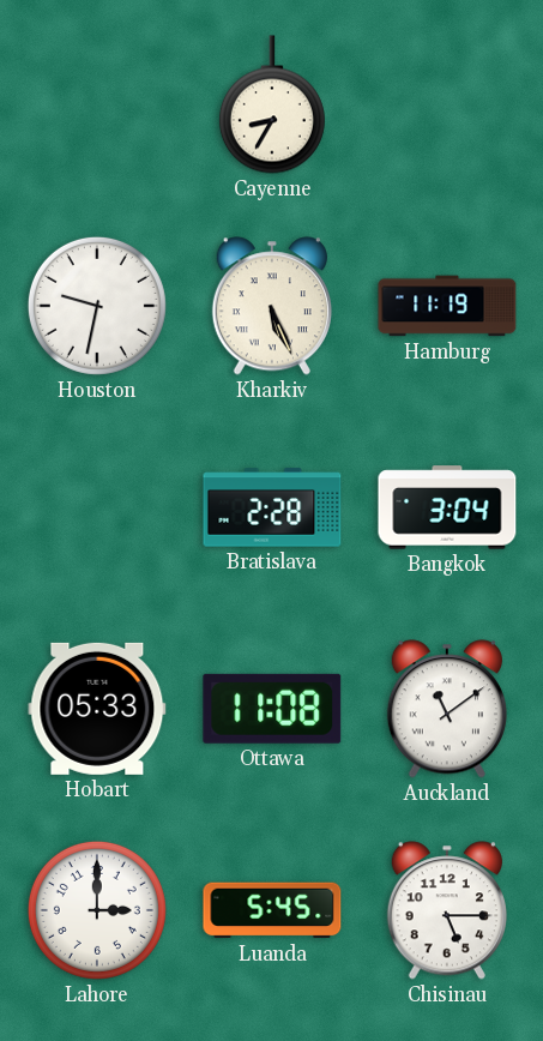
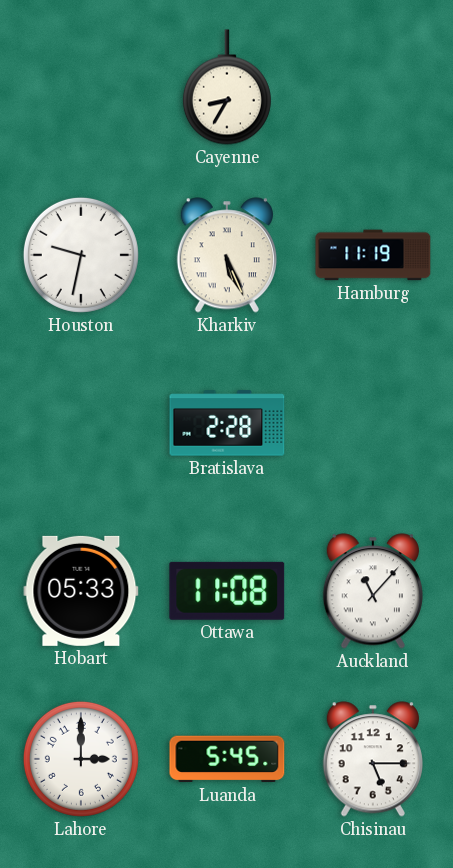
Bangkok: 3:04 -> none (447, 507)
Auckland: 11:09 -> 11:07 (373, 591)
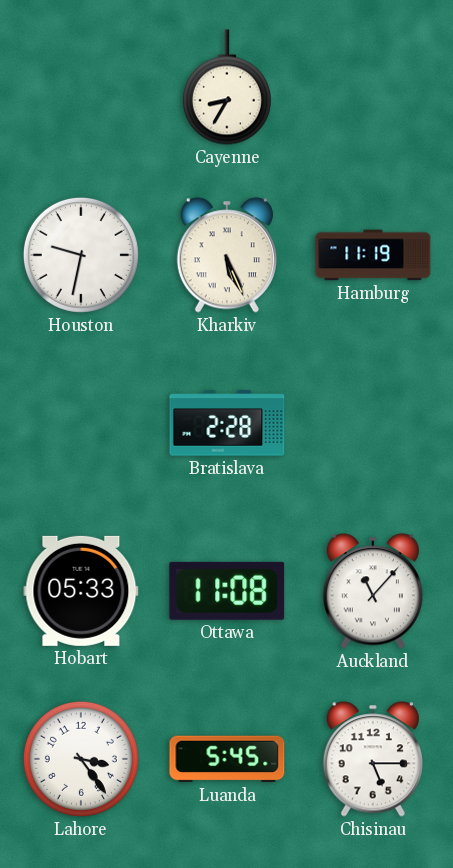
Lahore: 3:00 -> 3:24 (81, 759)
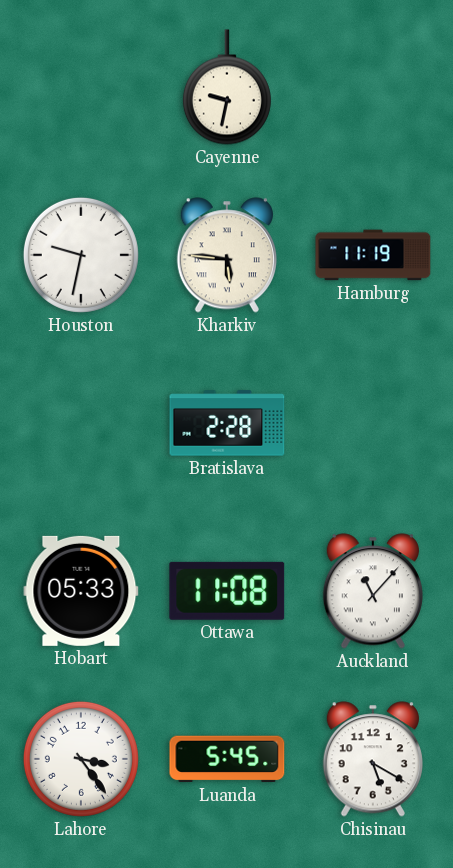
Cayenne: 8:35 -> 9:32 (227, 87)
Kharkiv: 5:26 -> 5:46 (227, 255)
Chisinau: 5:15 -> 5:20 (373, 759)
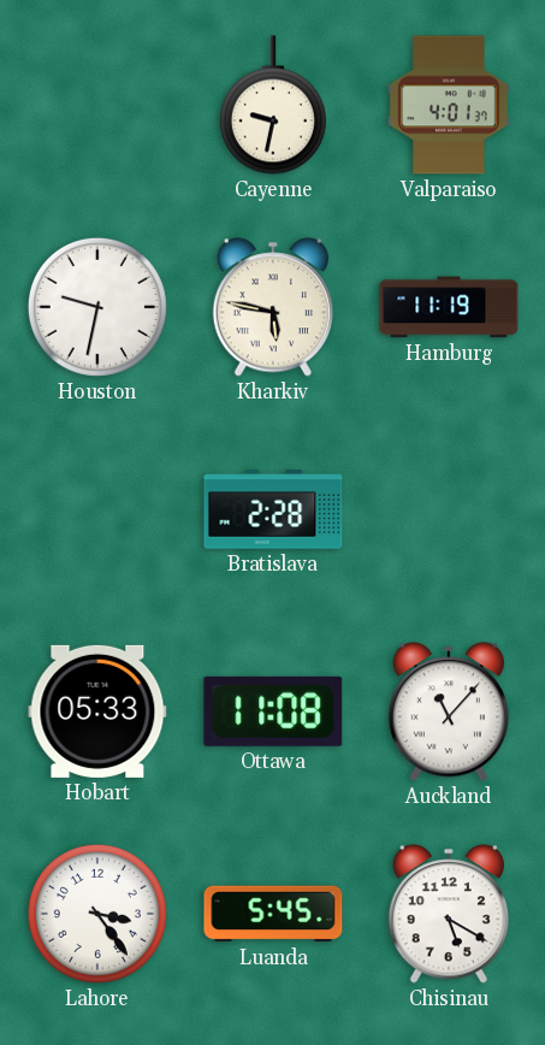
Valparaiso: none -> 4:01 (449, 105)
Kharkiv: 5:46 -> 5:47 (273, 307)
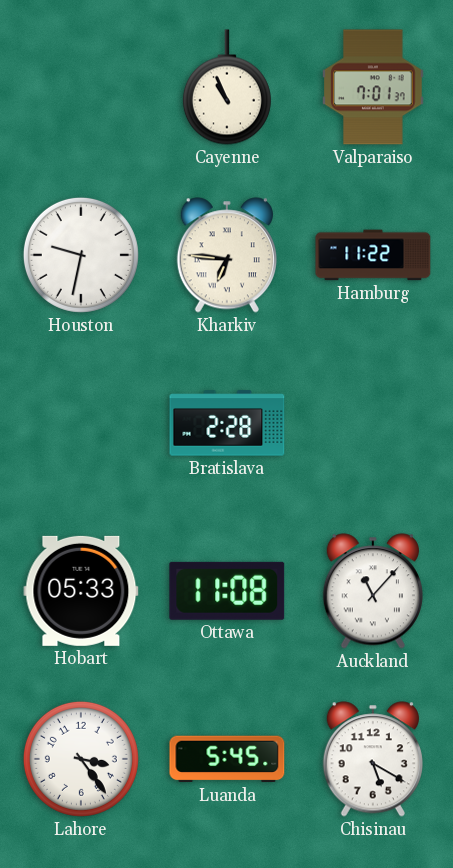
Cayenne: 9:32 -> 10:56 (227, 87)
Valparaiso: 4:01 -> 7:01 (373, 87)
Kharkiv: 5:47 -> 6:46 (227, 255)
Hamburg: 11:19 -> 11:22 (373, 255)
